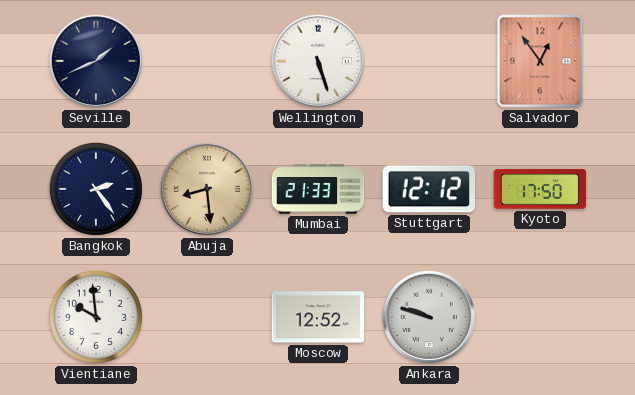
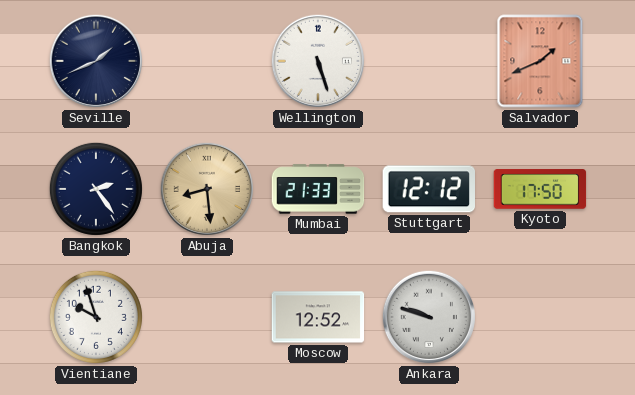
Salvador: 12:54 -> 1:41 (540, 61)
Vientiane: 9:59 -> 9:57 (96, 317)
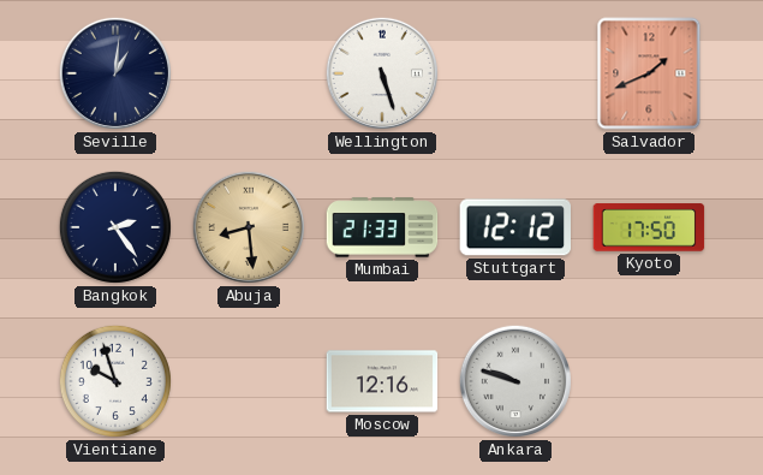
Seville: 1:41 -> 1:01 (115, 73)
Moscow: 12:52 -> 12:16 (382, 381)
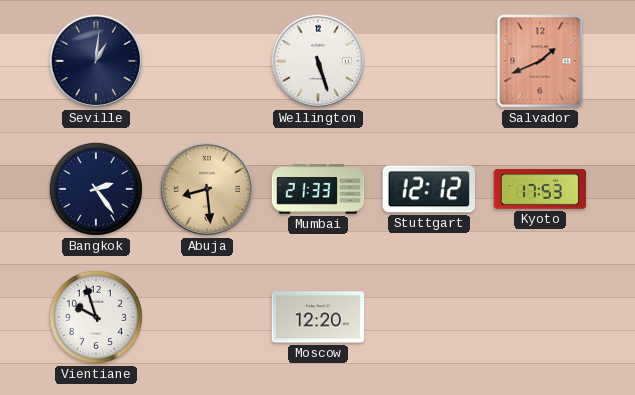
Kyoto: 17:50 -> 17:53 (540, 189)
Moscow: 12:16 -> 12:20 (318, 317)
Ankara: 9:48 -> none (515, 381)
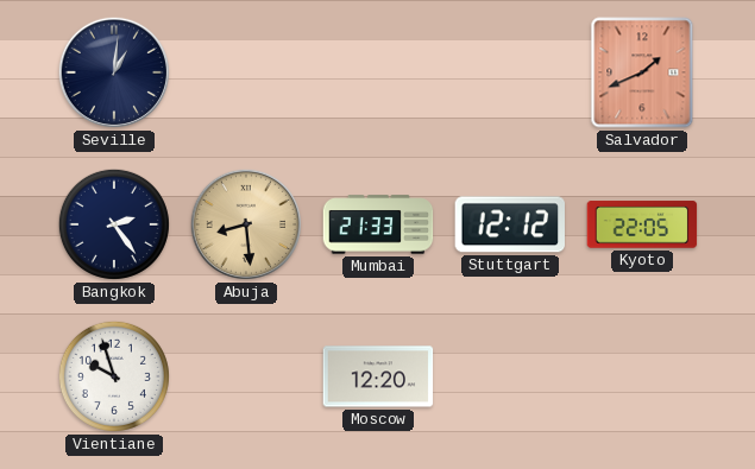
Wellington: 5:27 -> none (318, 61)
Kyoto: 17:53 -> 22:05 (642, 224)
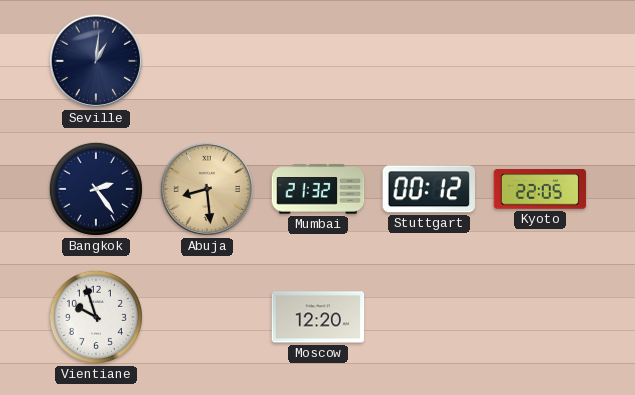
Salvador: 1:41 -> none (642, 72)
Mumbai: 21:33 -> 21:32 (318, 189)
Stuttgart: 12:12 -> 00:12 (428, 189)
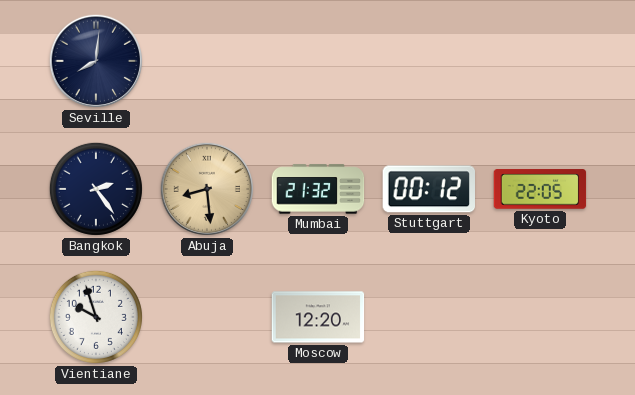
Seville: 1:01 -> 8:01 (96, 61)
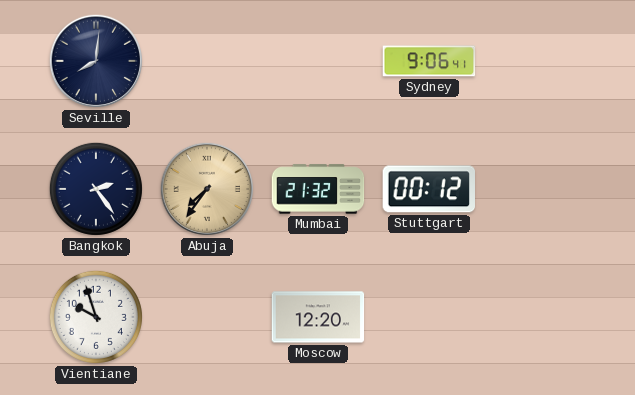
Sydney: none -> 9:06 (429, 61)
Abuja: 8:29 -> 7:36 (207, 189)
Kyoto: 22:05 -> none (540, 189)
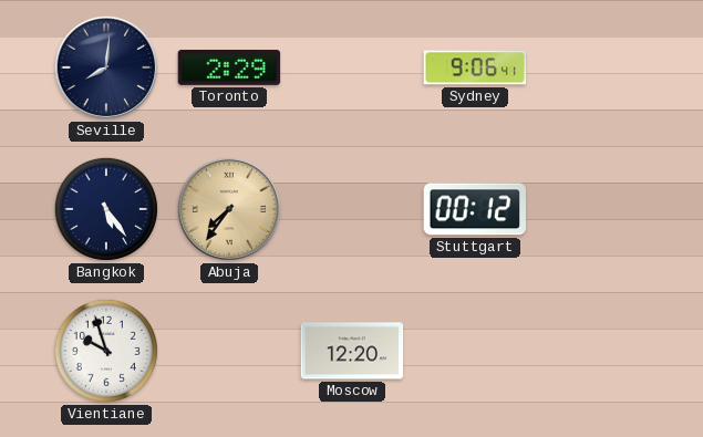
Toronto: none -> 2:29 (229, 67)
Bangkok: 2:24 -> 5:24 (106, 209)
Mumbai: 21:32 -> none (318, 189)
